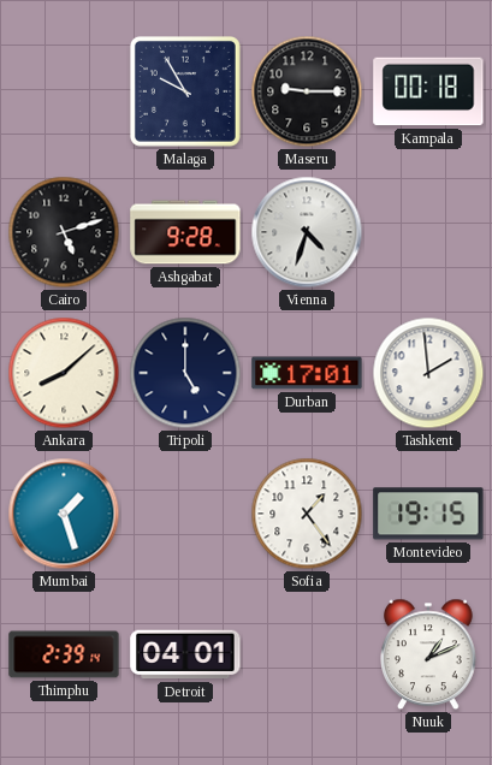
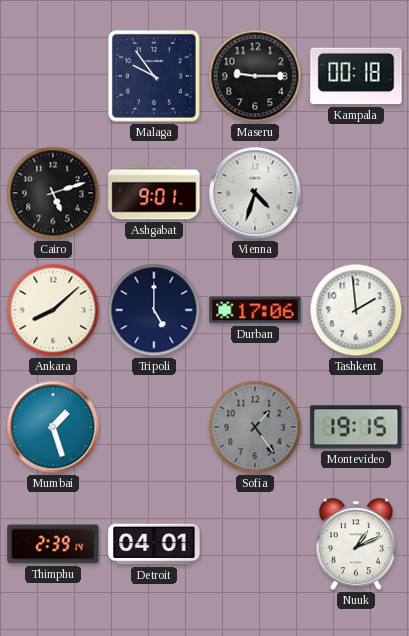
Malaga: 9:55 -> 9:54 (154, 76)
Ashgabat: 9:28 -> 9:01 (154, 193)
Durban: 17:01 -> 17:06 (255, 310)
Sofia dial: white -> grey (255, 427)
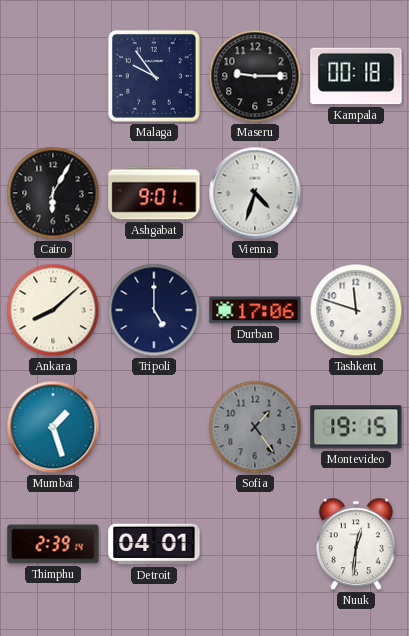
Cairo: 5:12 -> 6:05 (53, 193)
Tashkent: 1:59 -> 11:48 (356, 310)
Nuuk: 1:11 -> 12:31 (357, 544)
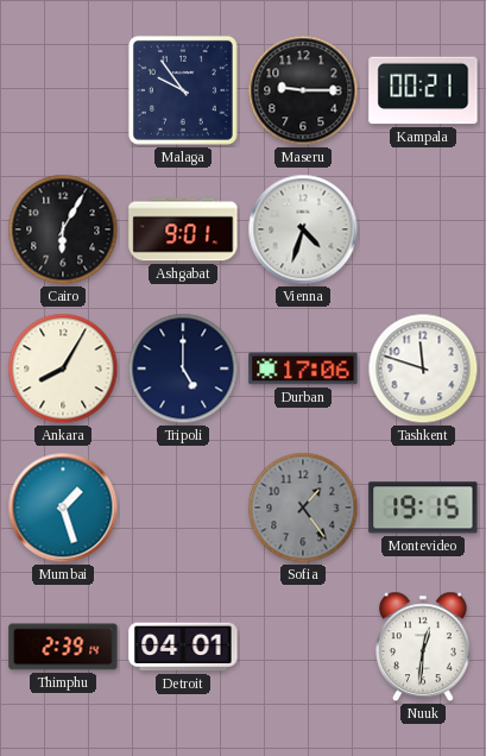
Kampala: 00:18 -> 00:21 (423, 90)
Ankara: 8:08 -> 8:05 (63, 368)
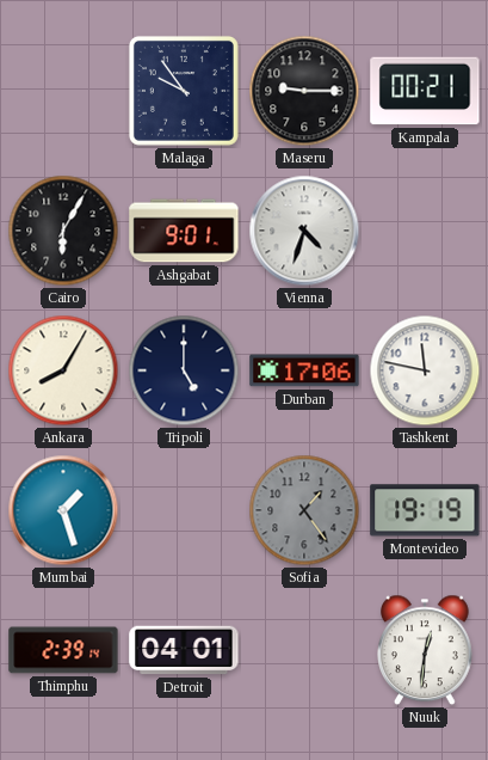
Tashkent: 11:48 -> 11:47 (425, 370)
Montevideo: 19:15 -> 19:19 (425, 510)
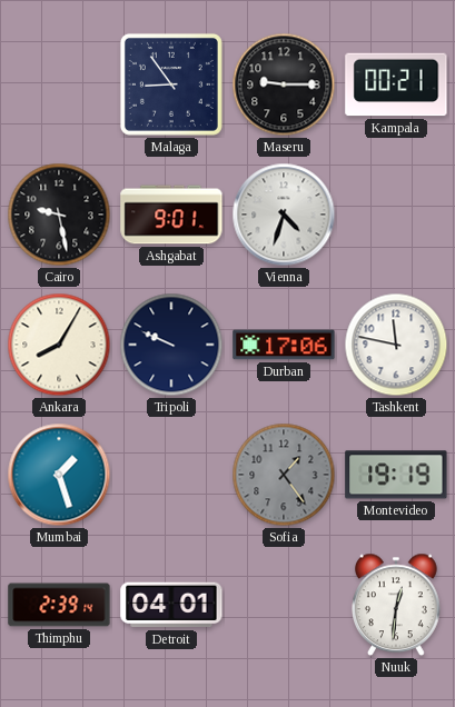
Malaga: 9:54 -> 8:54 (171, 84)
Cairo: 6:05 -> 9:28 (59, 215)
Tripoli: 5:00 -> 9:49 (171, 345)
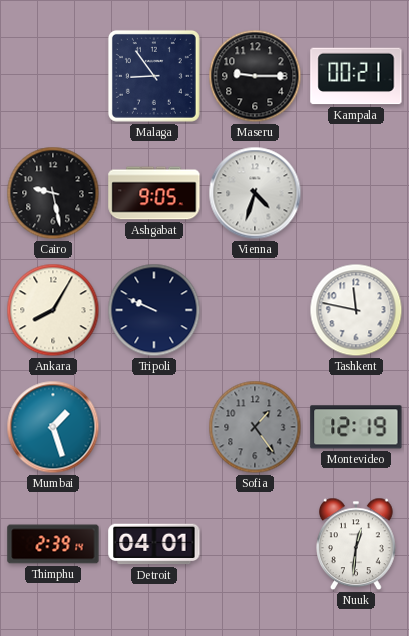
Ashgabat: 9:01 -> 9:05 (154, 193)
Durban: 17:06 -> none (284, 345)
Montevideo: 19:19 -> 12:19 (356, 427)
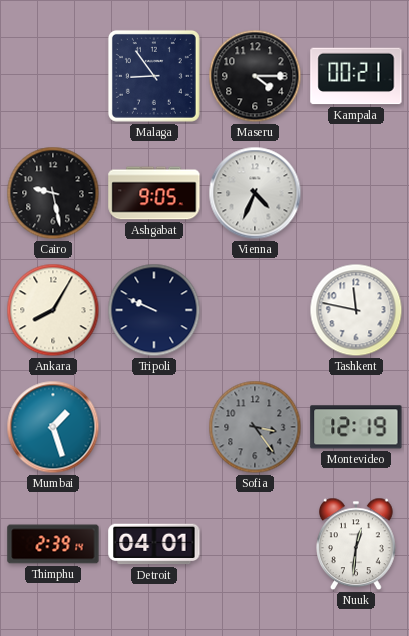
Maseru: 9:15 -> 4:15 (255, 76)
Vienna: 4:33 -> 4:34 (255, 193)
Sofia: 1:24 -> 3:24 (255, 427)
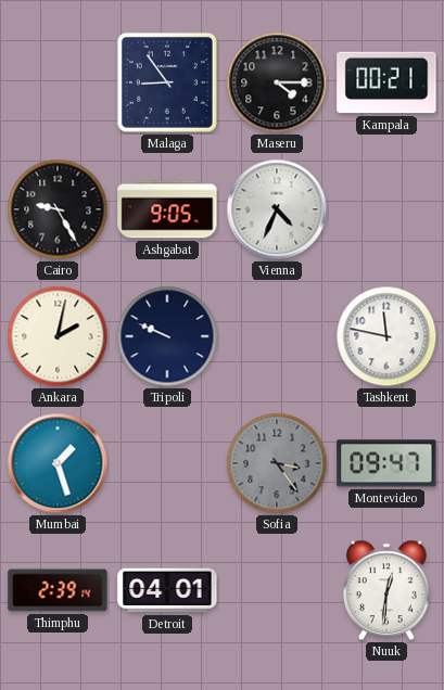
Cairo: 9:28 -> 9:25 (58, 209)
Ankara: 8:05 -> 2:02 (58, 336)
Montevideo: 12:19 -> 09:47 (386, 463)
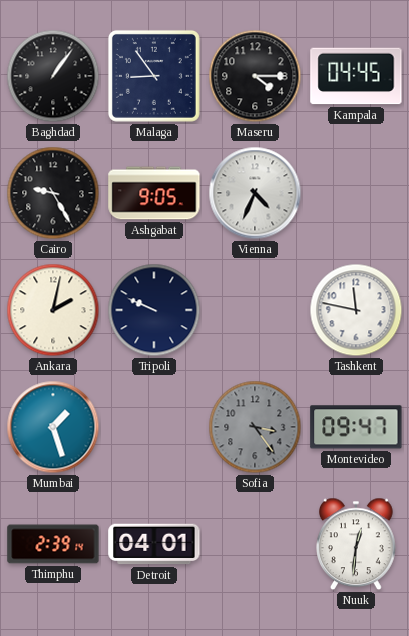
Baghdad: none -> 1:06 (53, 76)
Kampala: 00:21 -> 04:45 (356, 76)
